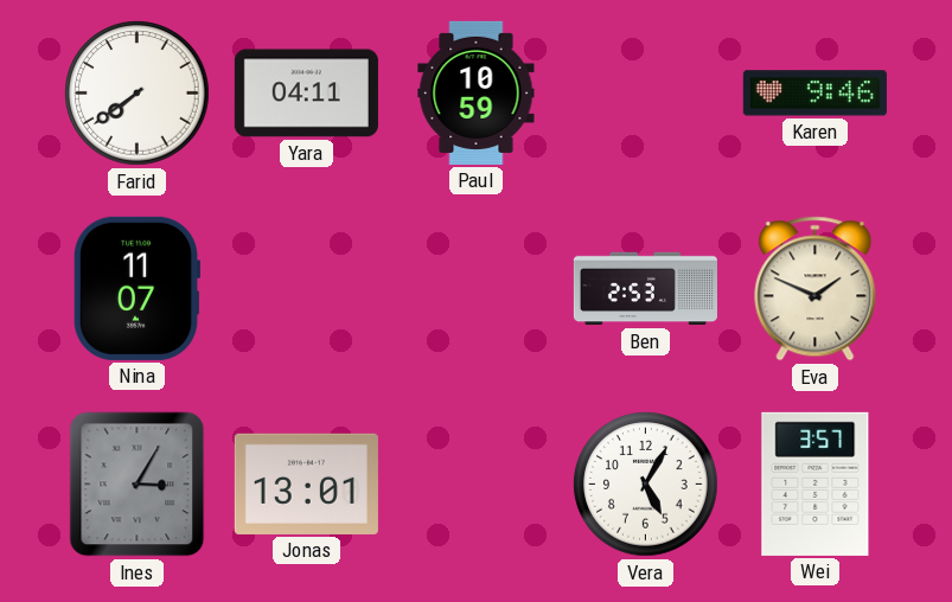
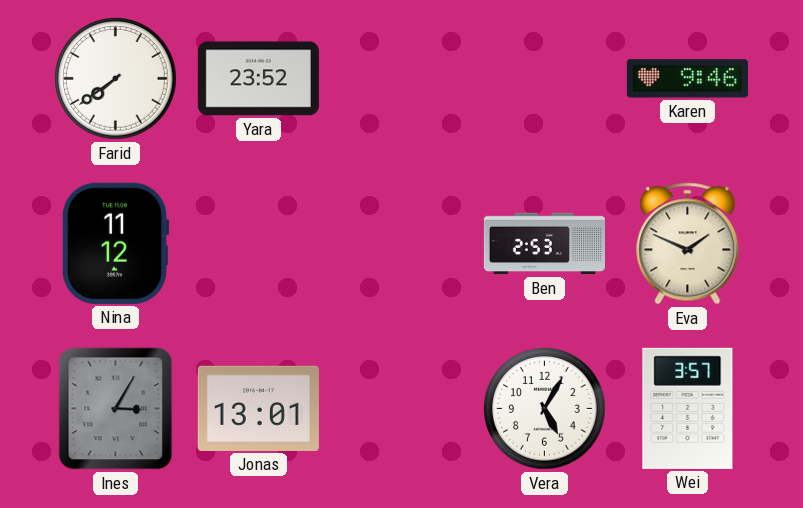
Yara: 04:11 -> 23:52 (258, 79)
Paul: 10:59 -> none (477, 92)
Nina: 11:07 -> 11:12 (115, 243)
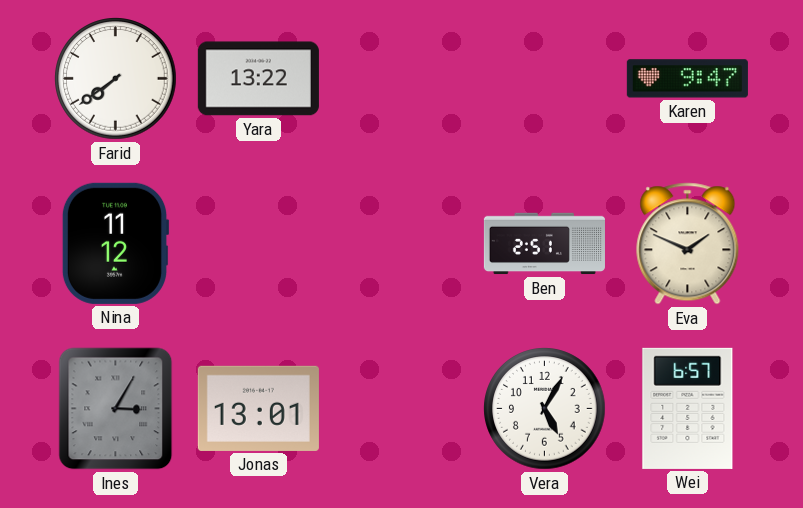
Yara: 23:52 -> 13:22 (258, 79)
Karen: 9:46 -> 9:47 (687, 79)
Ben: 2:53 -> 2:51 (544, 244)
Wei: 3:57 -> 6:57 (688, 408)
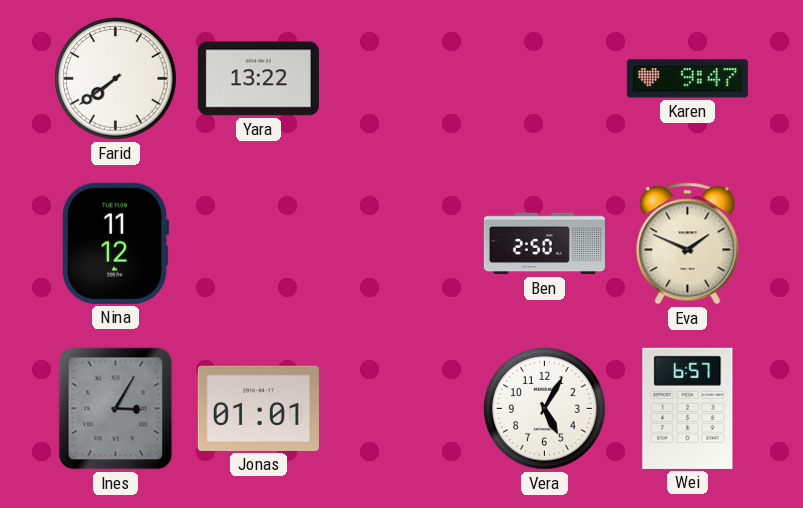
Ben: 2:51 -> 2:50 (544, 244)
Jonas: 13:01 -> 01:01 (258, 408)
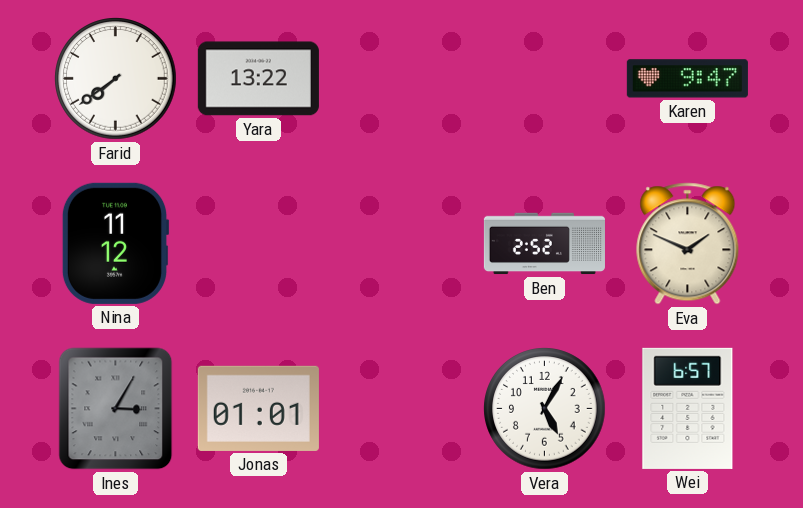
Ben: 2:50 -> 2:52 (544, 244)
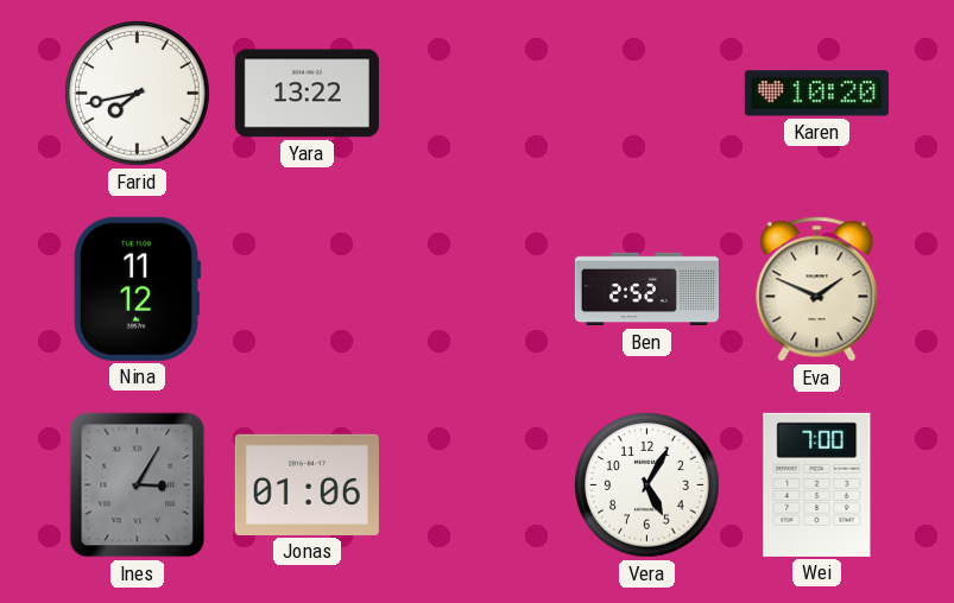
Farid: 7:39 -> 7:43 (138, 94)
Karen: 9:47 -> 10:20 (816, 94)
Jonas: 01:01 -> 01:06 (307, 484)
Wei: 6:57 -> 7:00 (817, 484)
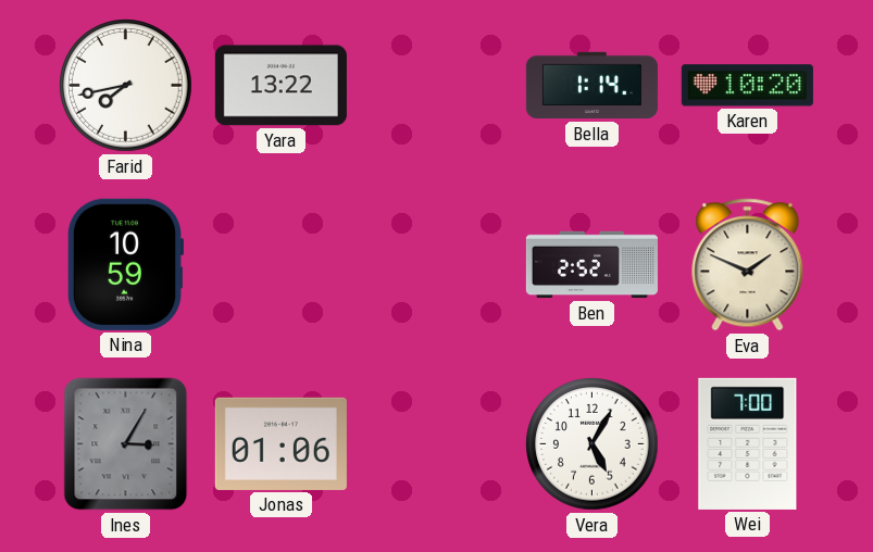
Bella: none -> 1:14 (591, 86)
Nina: 11:12 -> 10:59 (125, 264)
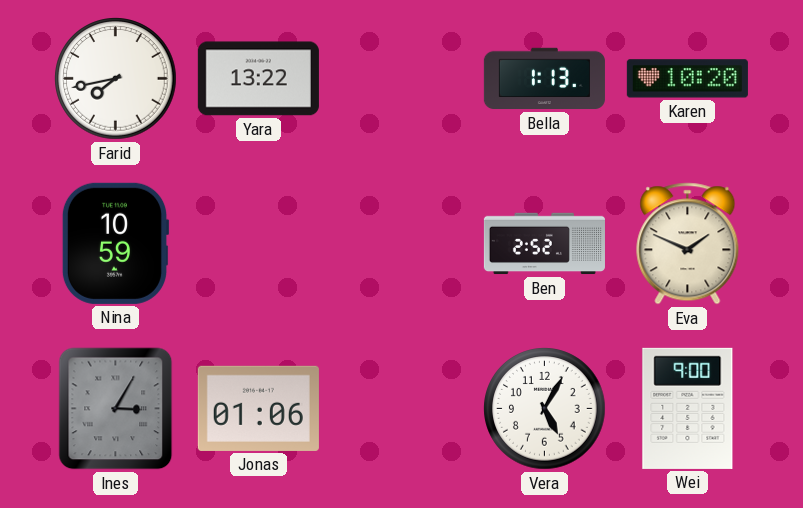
Bella: 1:14 -> 1:13 (544, 79)
Wei: 7:00 -> 9:00 (688, 408)
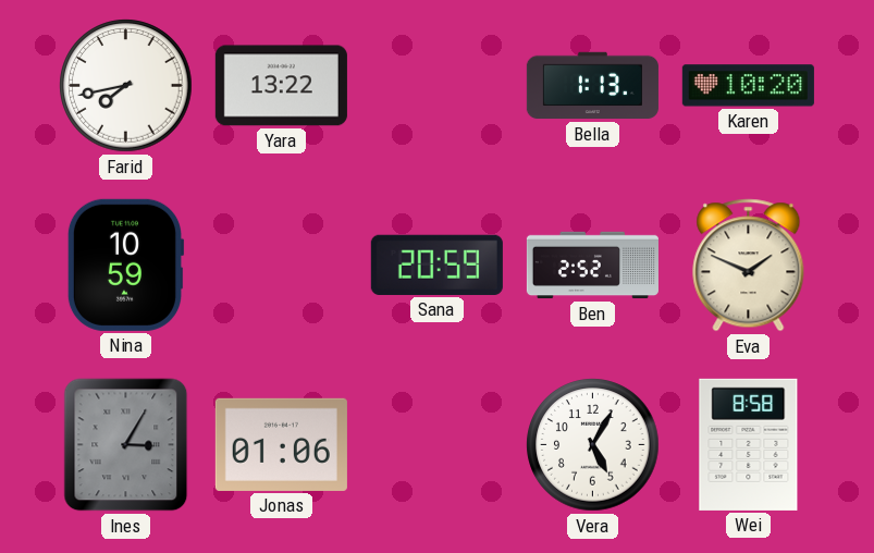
Sana: none -> 20:59 (436, 265)
Wei: 9:00 -> 8:58 (749, 444)
